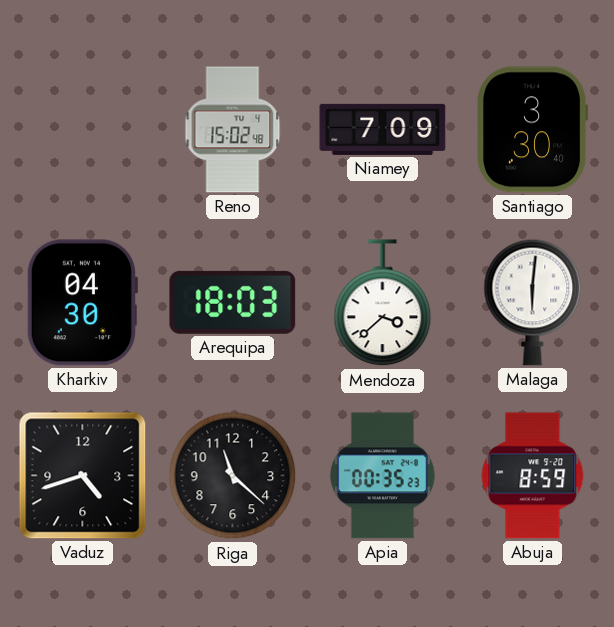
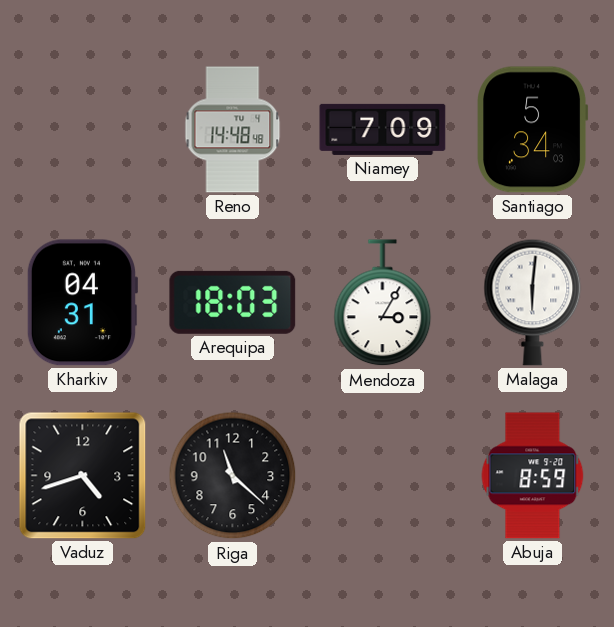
Reno: 15:02 -> 14:48 (233, 130)
Santiago: 3:30 -> 5:34 (533, 130)
Kharkiv: 04:30 -> 04:31 (81, 303)
Mendoza: 3:38 -> 3:05 (383, 303)
Apia: 00:35 -> none (382, 476)
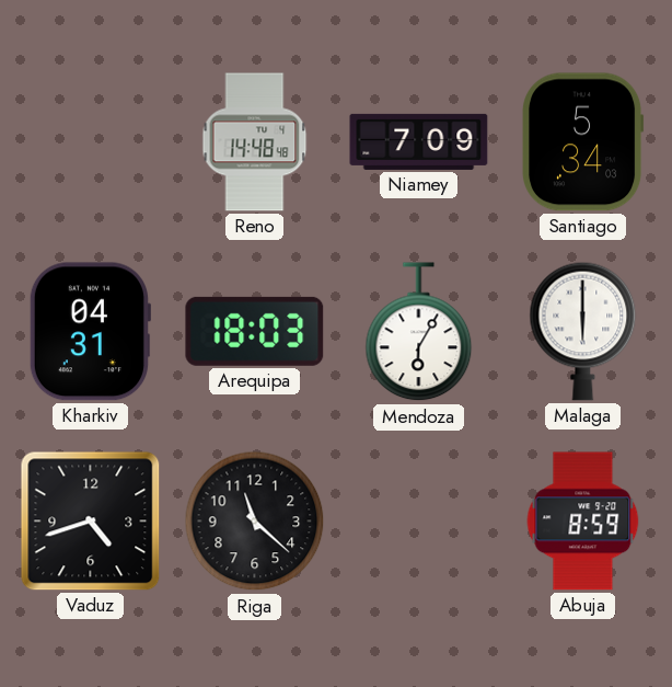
Mendoza: 3:05 -> 6:05 (419, 332)
Malaga: 6:01 -> 6:00 (583, 331)
